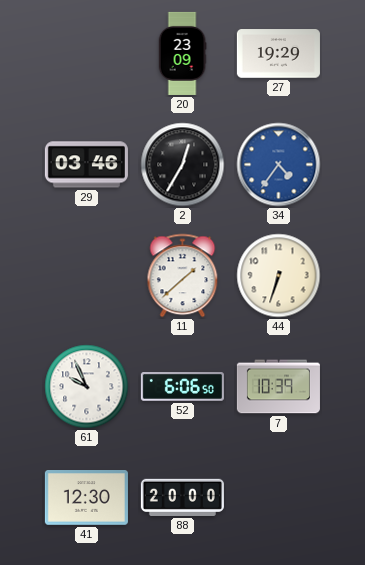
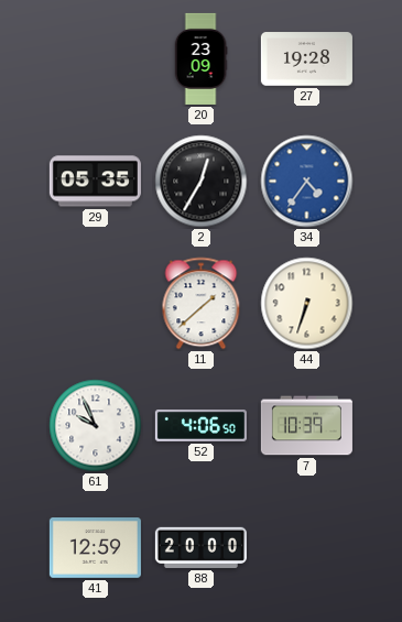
27: 19:29 -> 19:28 (306, 59)
29: 03:46 -> 05:35 (95, 182)
52: 6:06 -> 4:06 (200, 426)
41: 12:30 -> 12:59 (95, 548)
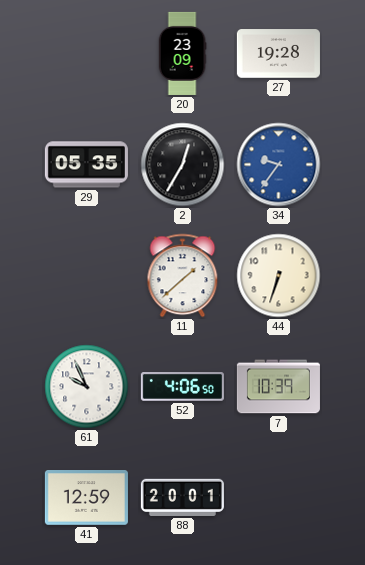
34: 4:36 -> 9:36 (279, 165)
88: 20:00 -> 20:01 (182, 497)
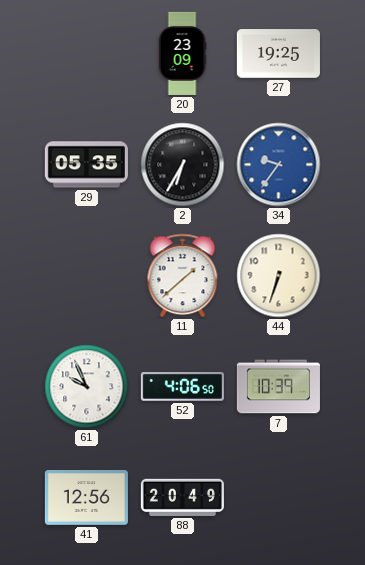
27: 19:28 -> 19:25 (278, 54)
2: 12:35 -> 6:35 (183, 165)
41: 12:59 -> 12:56 (86, 498)
88: 20:01 -> 20:49 (182, 497)
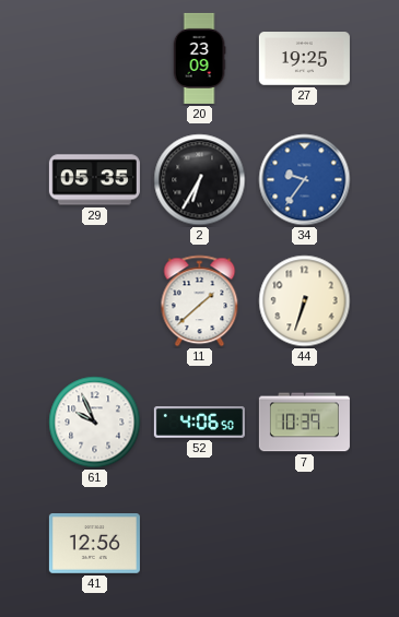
88: 20:49 -> none (182, 497)
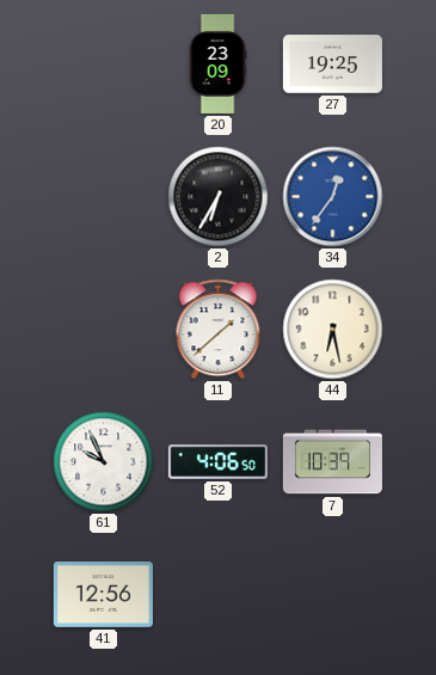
29: 05:35 -> none (94, 180)
34: 9:36 -> 12:36 (333, 197)
44: 6:33 -> 6:28 (333, 330)
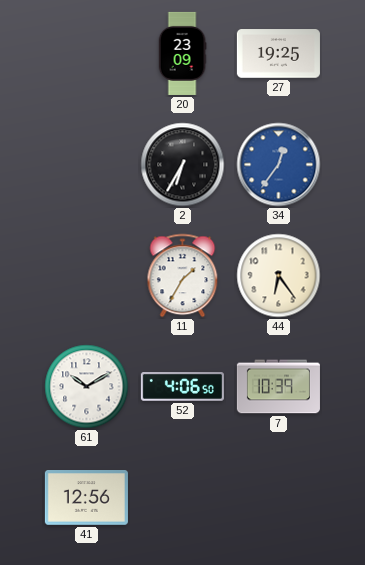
11: 1:38 -> 1:35 (183, 276)
44: 6:28 -> 6:24 (279, 276)
61: 9:56 -> 10:10 (87, 387)
